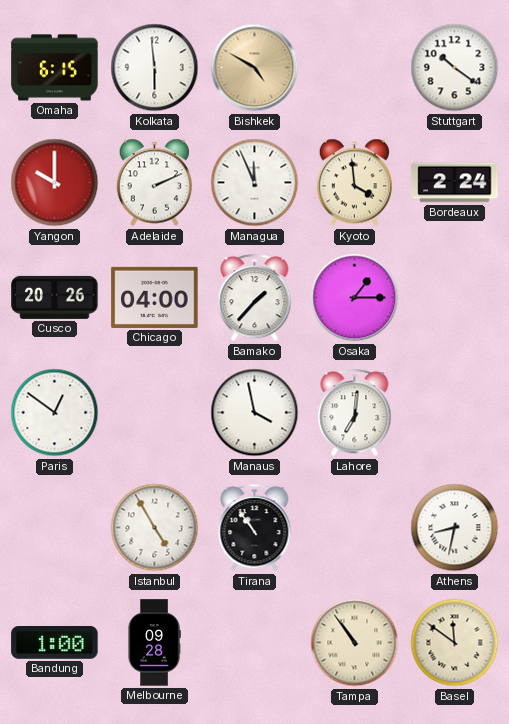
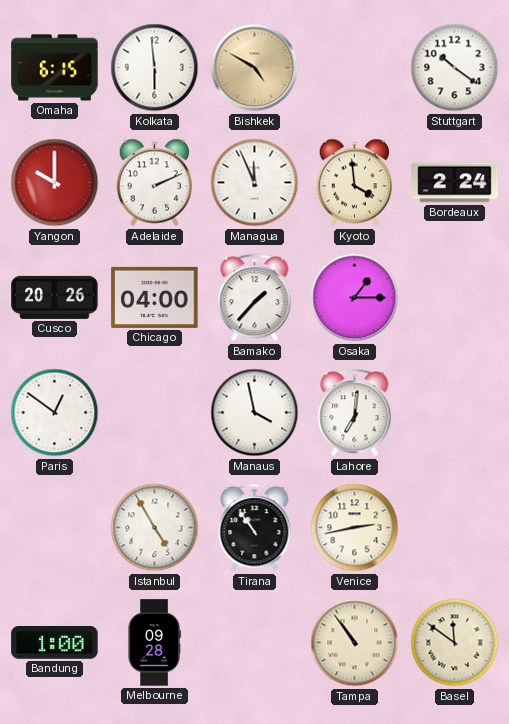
Venice: none -> 2:43 (355, 528)
Athens: 8:32 -> none (455, 528)
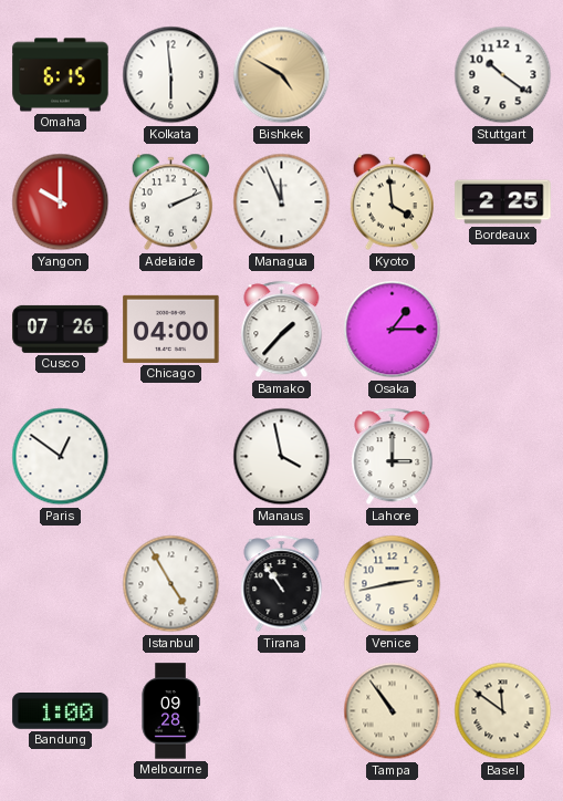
Bordeaux: 2:24 -> 2:25 (503, 202)
Cusco: 20:26 -> 07:26 (61, 329)
Lahore: 7:01 -> 3:00 (393, 457)
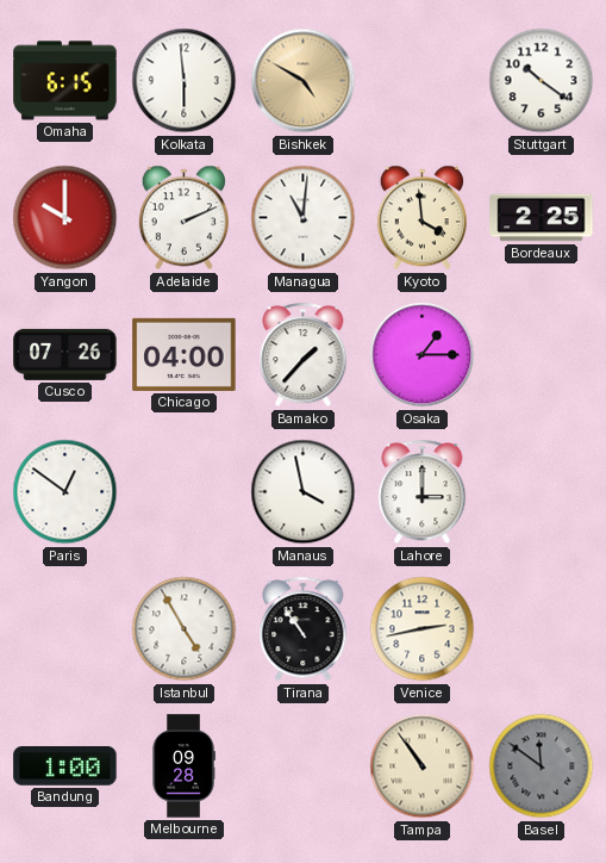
Managua: 11:56 -> 11:01 (304, 218)
Basel dial: cream -> grey (542, 766)
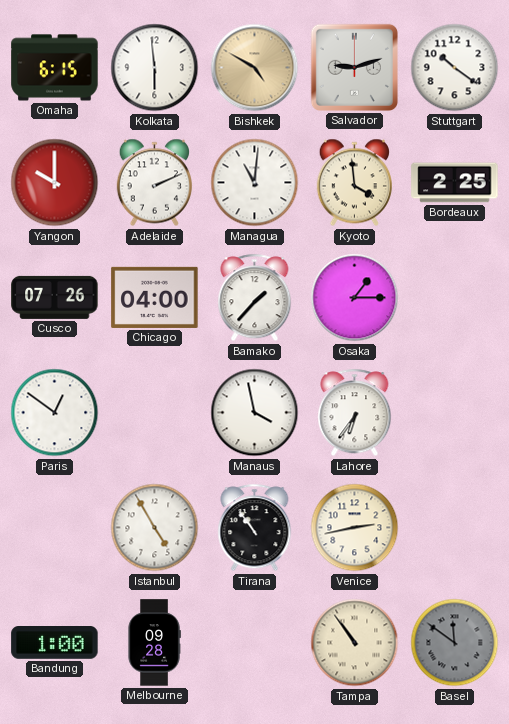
Salvador: none -> 9:12 (354, 67)
Lahore: 3:00 -> 6:36 (355, 413)
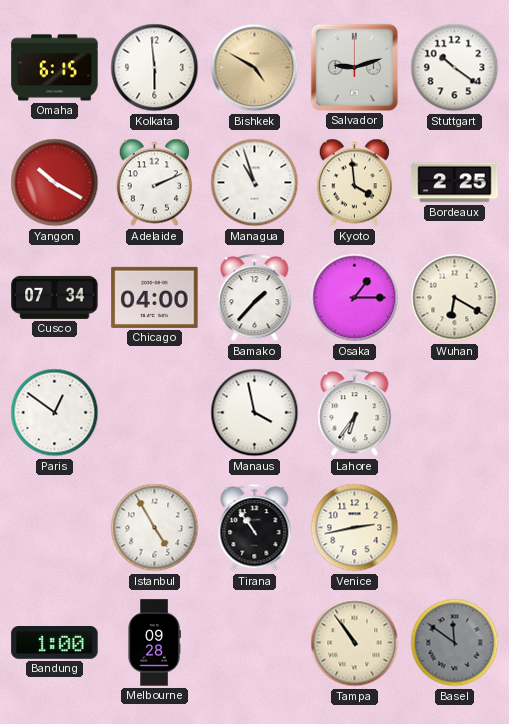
Yangon: 10:00 -> 10:20 (55, 183)
Managua: 11:01 -> 10:57 (255, 183)
Cusco: 07:26 -> 07:34 (55, 297)
Wuhan: none -> 6:20 (455, 298)
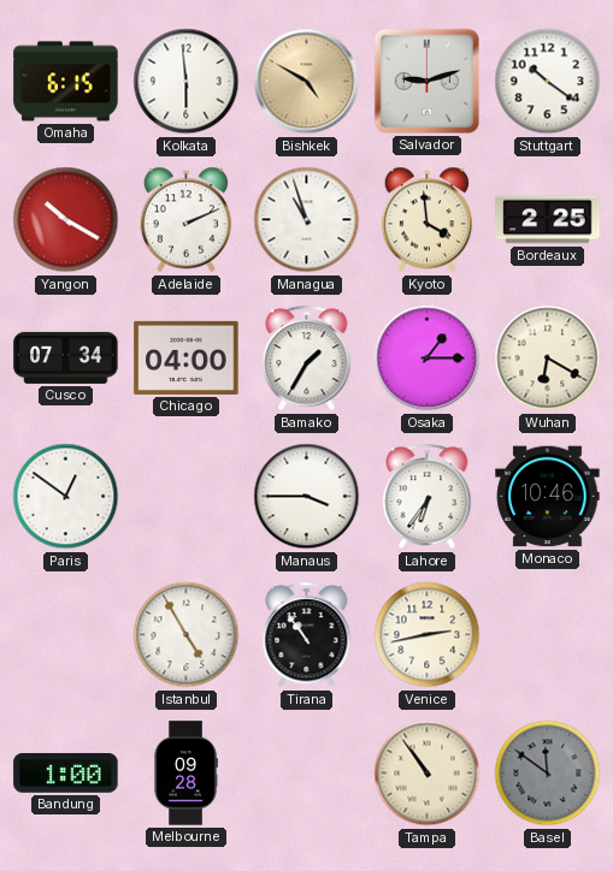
Bamako: 1:37 -> 1:35 (307, 359)
Manaus: 3:58 -> 3:45 (307, 497)
Monaco: none -> 10:46 (548, 497)
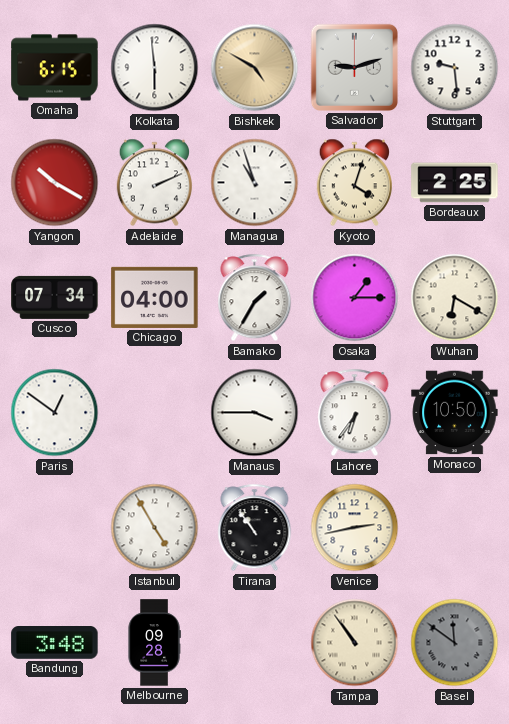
Stuttgart: 10:21 -> 9:29 (455, 68)
Kyoto: 3:59 -> 4:03 (354, 183)
Monaco: 10:46 -> 10:50 (455, 413)
Bandung: 1:00 -> 3:48 (55, 643)
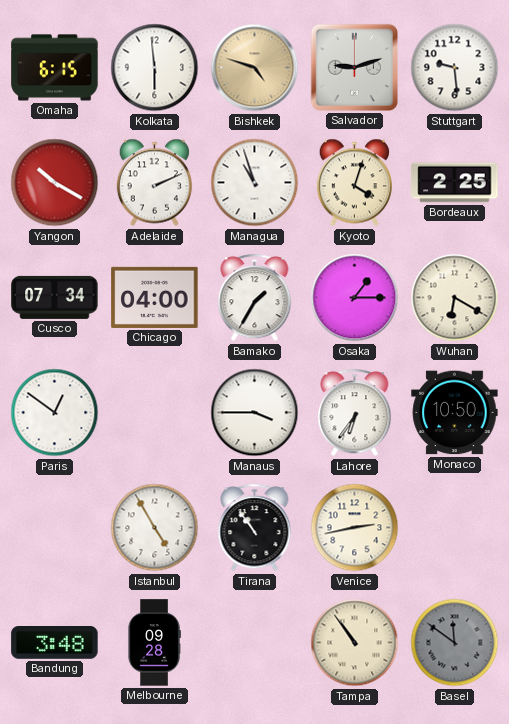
Bishkek: 4:50 -> 4:48 (255, 68)
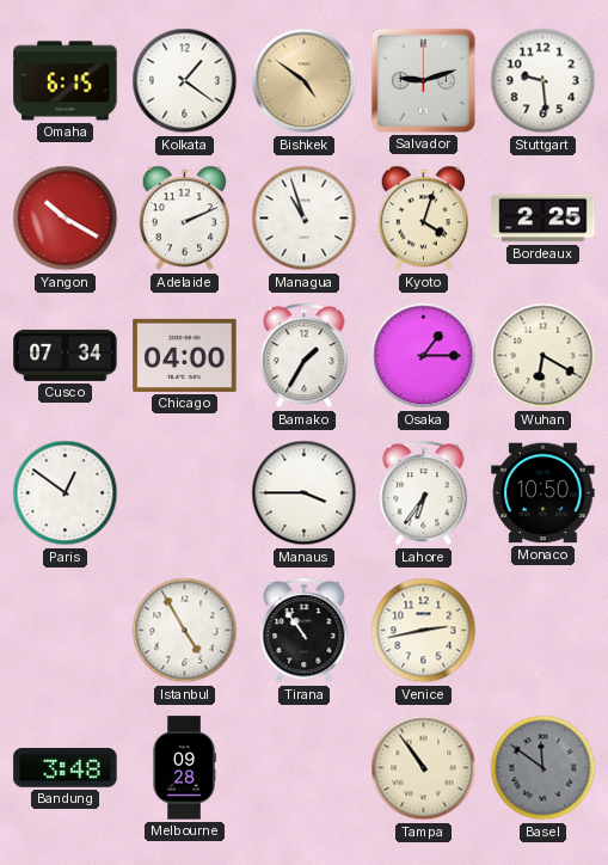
Kolkata: 5:59 -> 1:21 (185, 81)
Bishkek: 4:48 -> 4:51 (305, 81)
